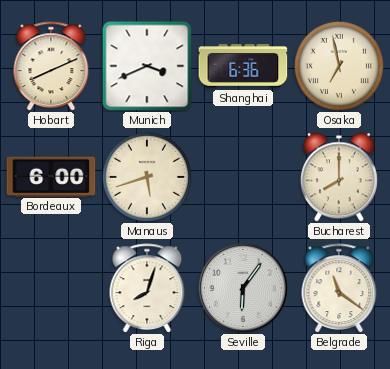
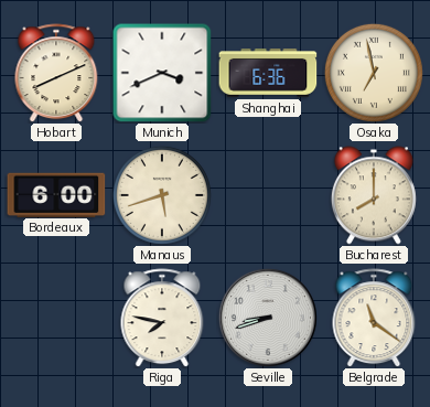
Riga: 8:03 -> 7:47 (162, 318)
Seville: 6:06 -> 8:42 (268, 318)
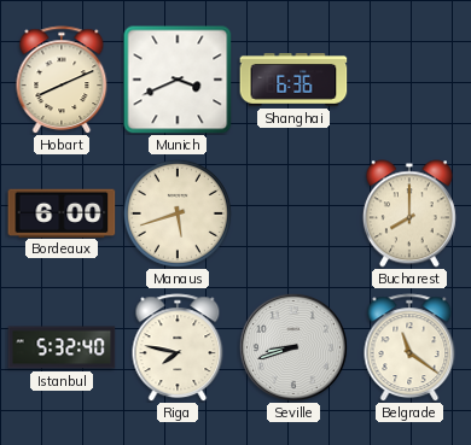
Osaka: 6:58 -> none (374, 73)
Istanbul: none -> 5:32 (62, 347)
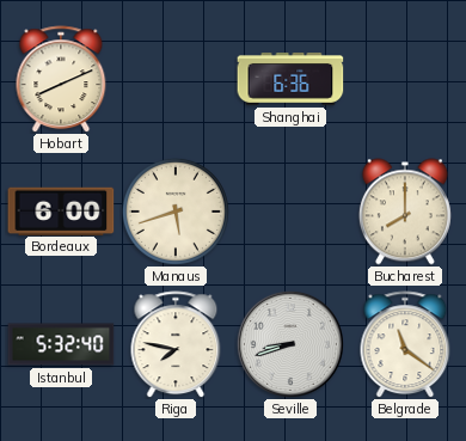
Munich: 3:41 -> none (178, 80)
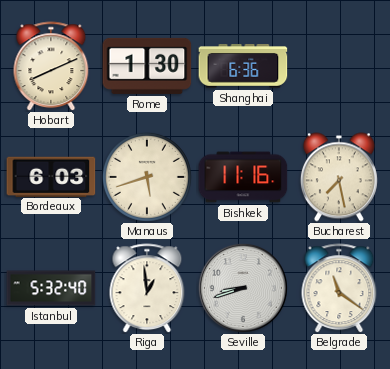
Rome: none -> 1:30 (147, 66)
Bordeaux: 6:00 -> 6:03 (51, 176)
Bishkek: none -> 11:16 (243, 177)
Bucharest: 8:00 -> 7:28 (339, 177)
Riga: 7:47 -> 12:59 (147, 288)
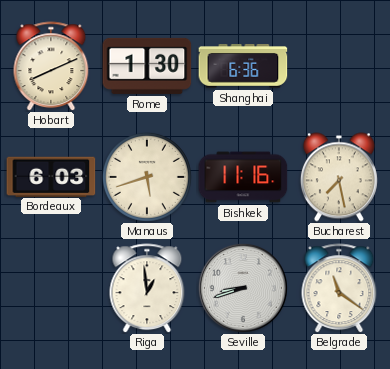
Istanbul: 5:32 -> none (51, 288)
